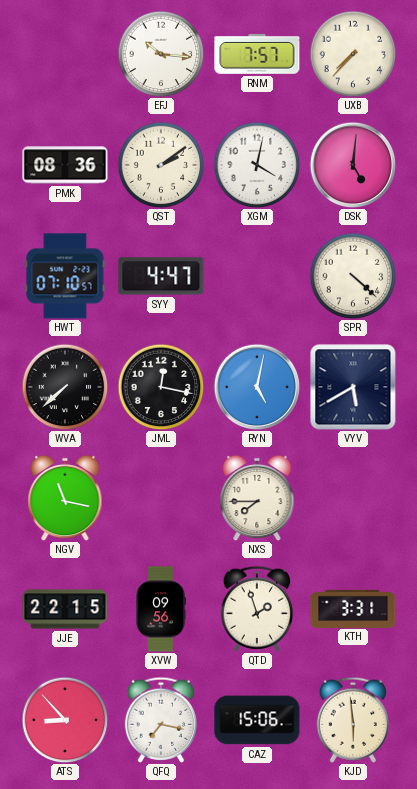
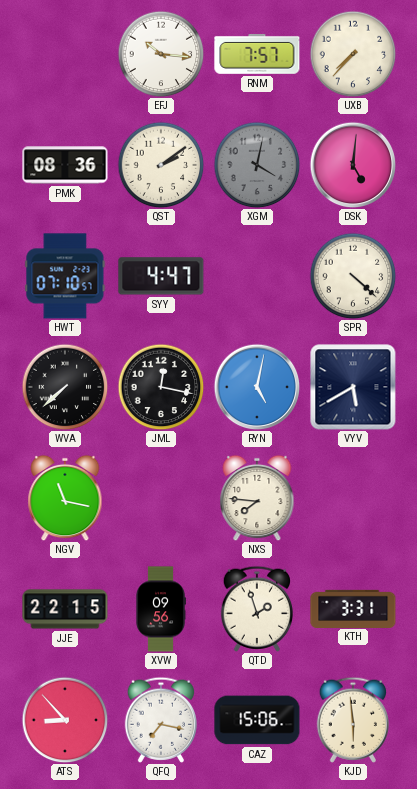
XGM dial: white -> grey (257, 165)
NXS: 7:45 -> 7:46 (257, 498)
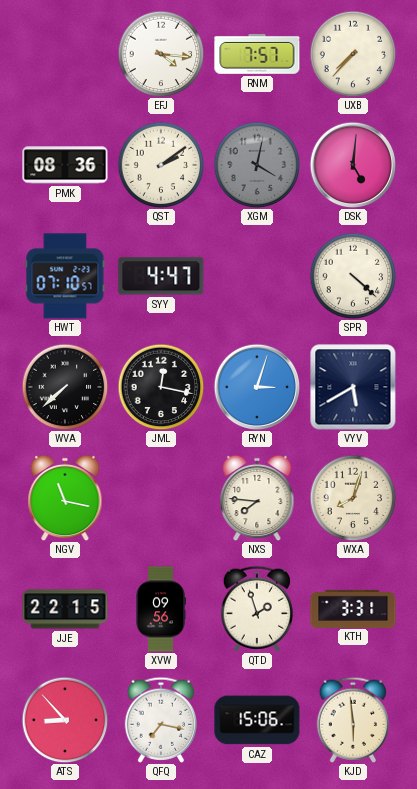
EFJ: 10:16 -> 4:16 (161, 54)
RYN: 5:02 -> 3:03 (257, 387)
WXA: none -> 8:03 (353, 498)
